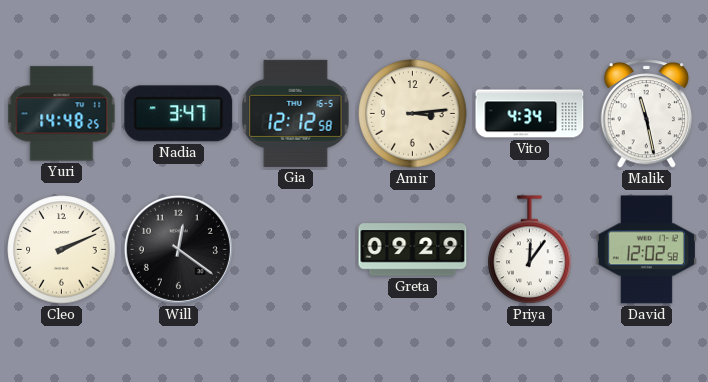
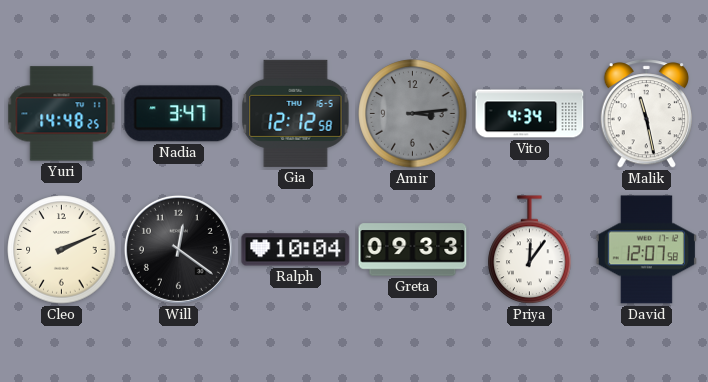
Amir dial: cream -> grey (413, 114)
Ralph: none -> 10:04 (296, 250)
Greta: 09:29 -> 09:33 (413, 250)
David: 12:02 -> 12:07 (646, 250)
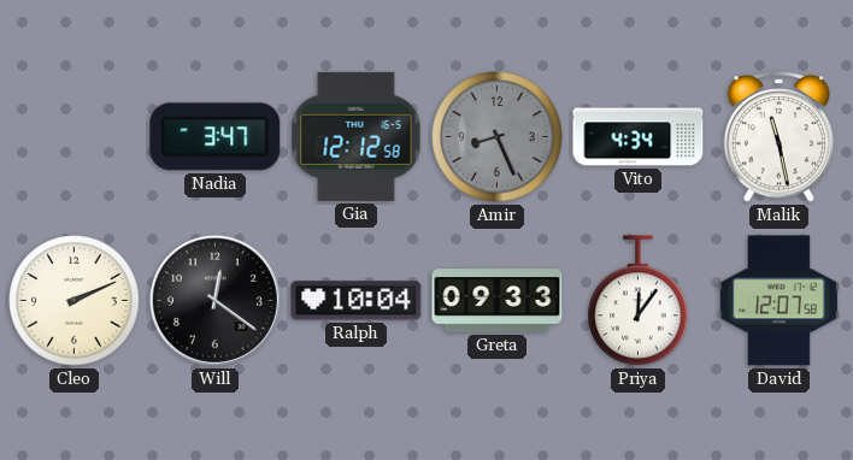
Yuri: 14:48 -> none (62, 114)
Amir: 3:14 -> 8:26 (498, 137)
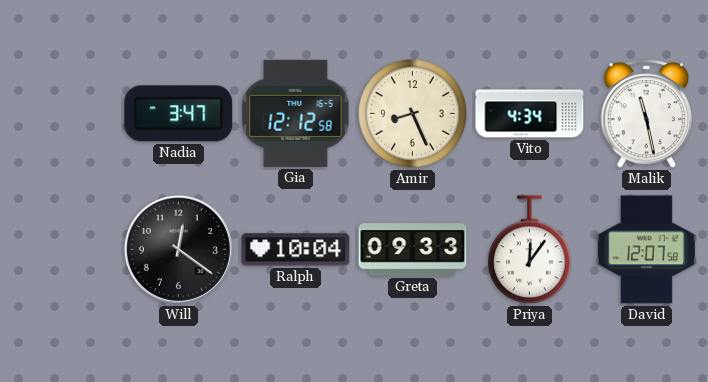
Amir dial: grey -> cream (413, 114)
Cleo: 2:11 -> none (75, 301)
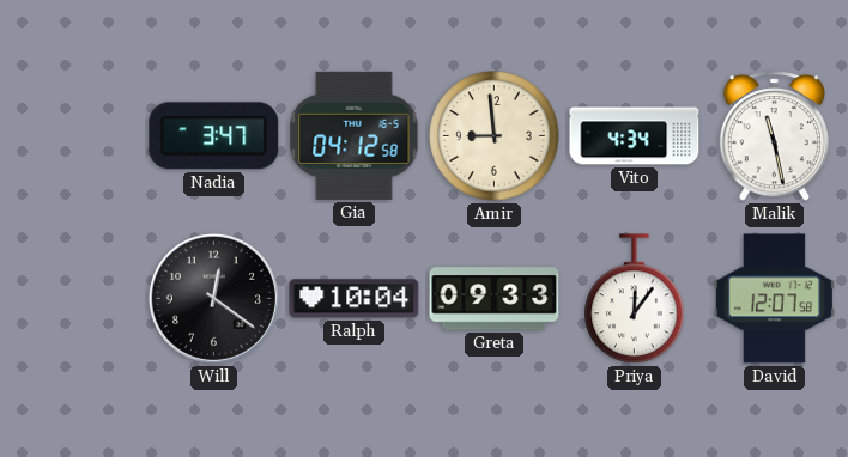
Gia: 12:12 -> 04:12 (355, 135)
Amir: 8:26 -> 8:59 (495, 136)
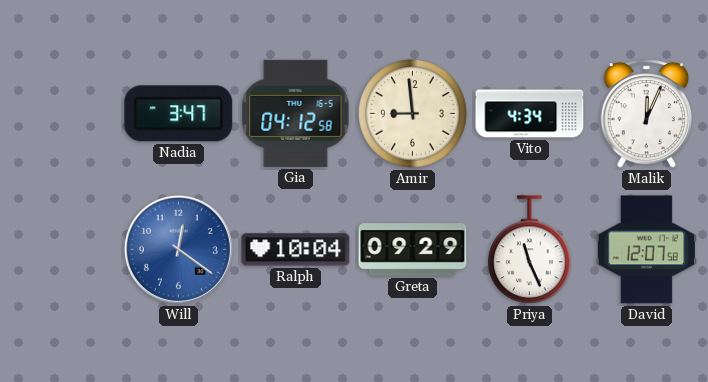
Malik: 11:28 -> 12:04 (646, 114)
Will dial: black -> blue (178, 249)
Greta: 09:33 -> 09:29 (413, 250)
Priya: 12:06 -> 11:26 (530, 250)
